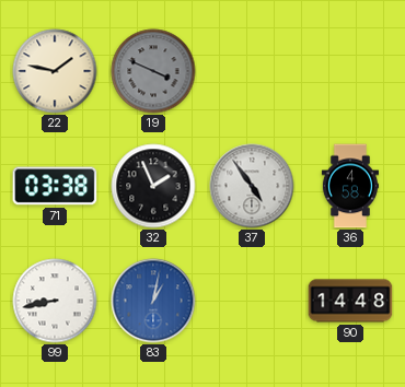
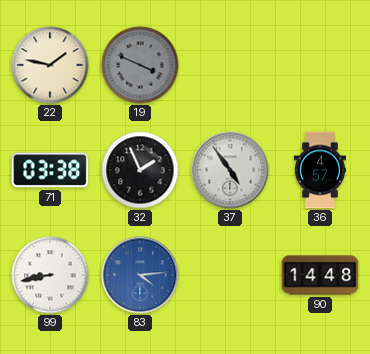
36: 4:58 -> 4:57 (320, 170)
83: 1:02 -> 4:14 (140, 275)
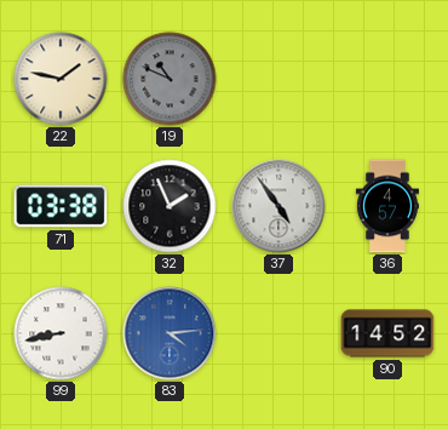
19: 3:49 -> 10:49 (170, 79)
90: 14:48 -> 14:52 (387, 333)
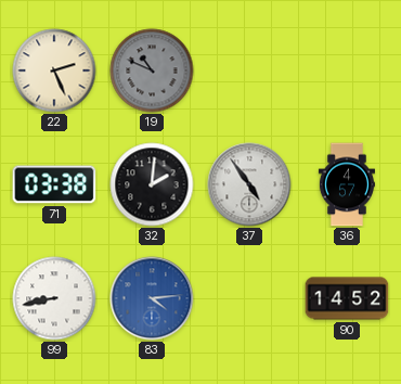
22: 1:47 -> 2:26 (54, 71)
32: 1:56 -> 2:01 (152, 184)
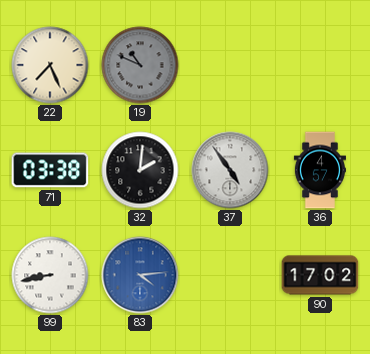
22: 2:26 -> 7:26 (50, 65)
90: 14:52 -> 17:02 (320, 275)
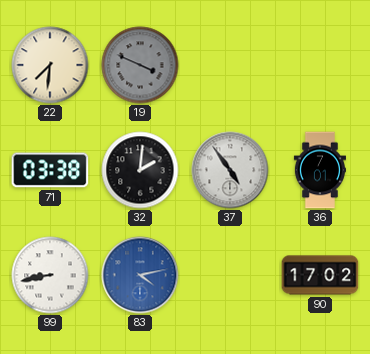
22: 7:26 -> 7:31 (50, 65)
19: 10:49 -> 3:49 (140, 65)
36: 4:57 -> 7:01 (320, 170)
83: 4:14 -> 4:13 (140, 275)
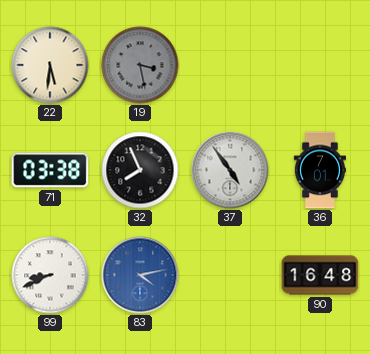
22: 7:31 -> 5:31 (50, 65)
19: 3:49 -> 3:28 (140, 65)
32: 2:01 -> 7:56 (140, 170)
99: 8:43 -> 8:41 (50, 275)
90: 17:02 -> 16:48 (320, 275)
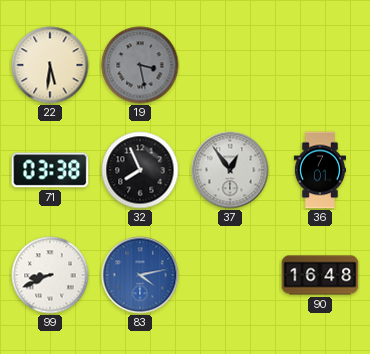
37: 4:54 -> 12:54 (230, 170)
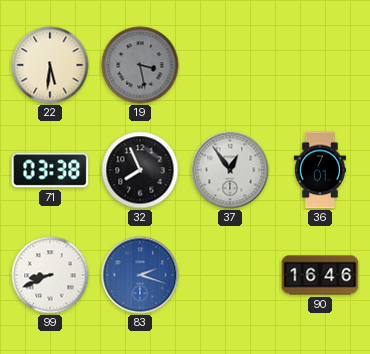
83: 4:13 -> 2:18 (140, 275)
90: 16:48 -> 16:46 (320, 275)
